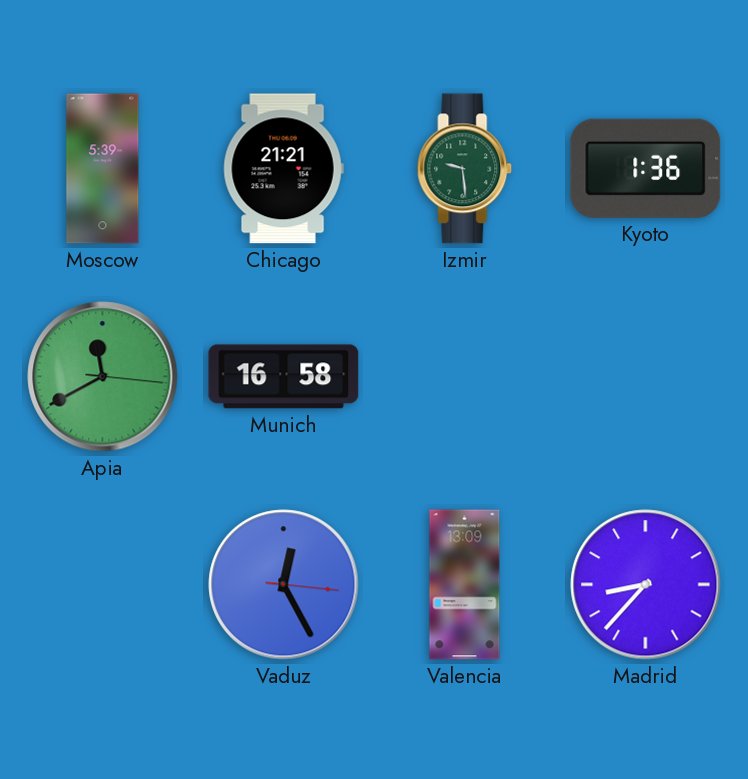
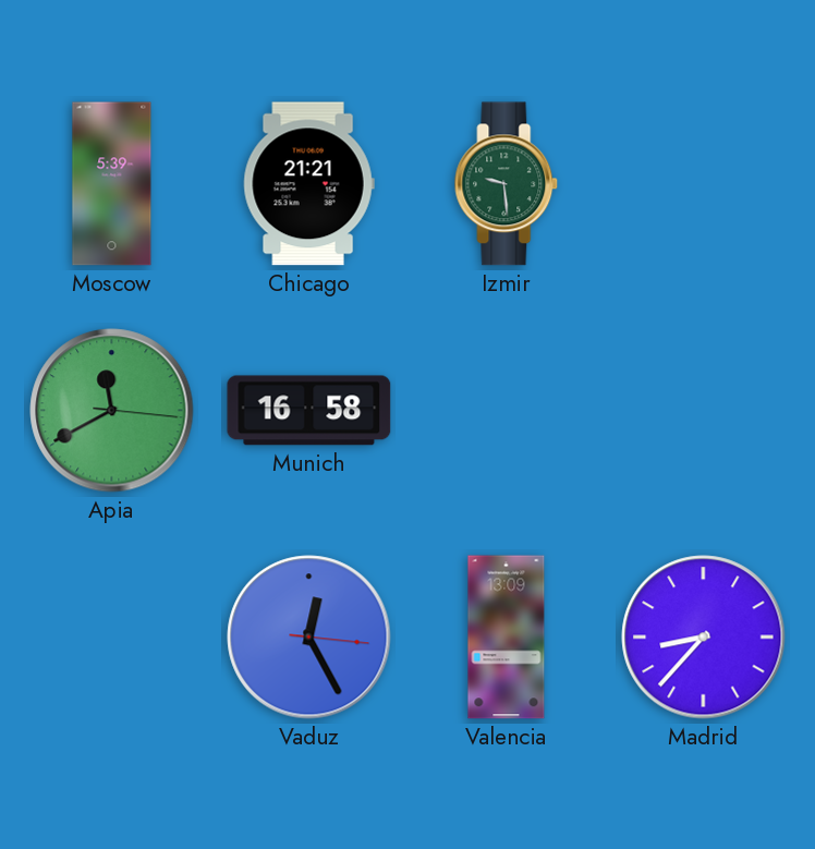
Kyoto: 1:36 -> none (646, 168)
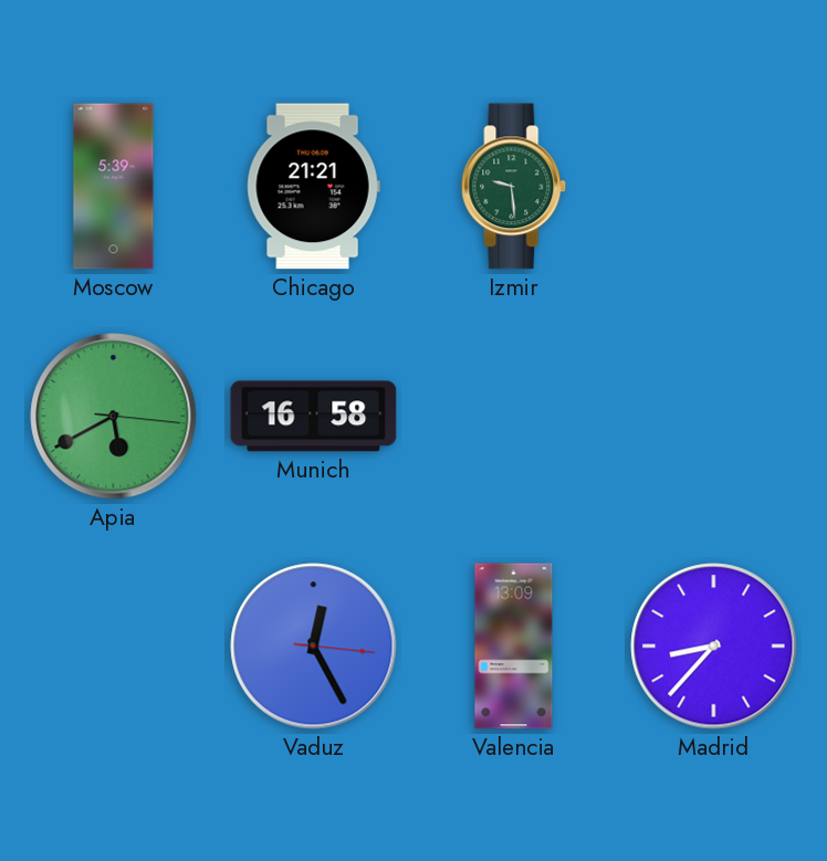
Apia: 11:40 -> 5:40 (114, 417)
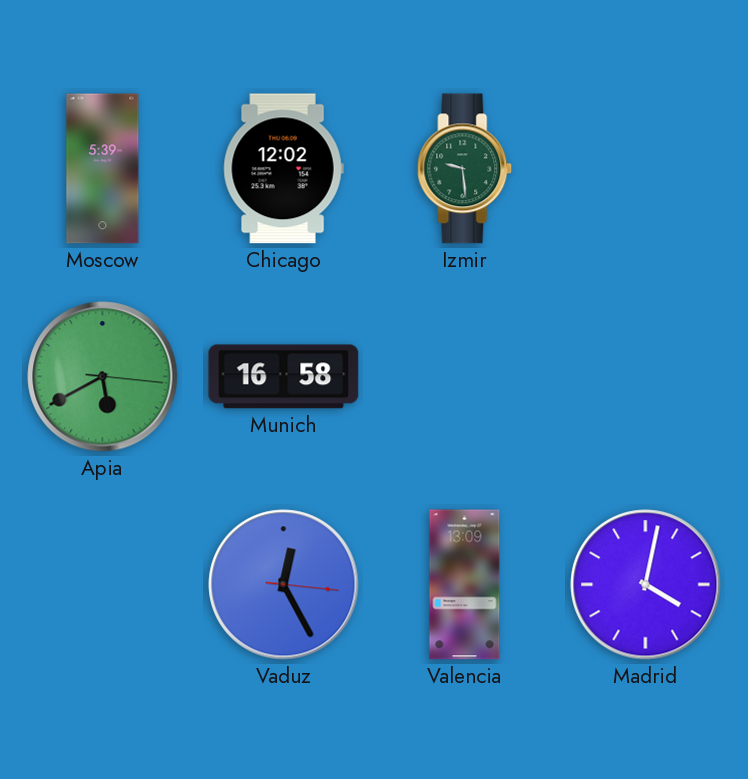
Chicago: 21:21 -> 12:02 (283, 169)
Madrid: 8:37 -> 4:02 (646, 585)
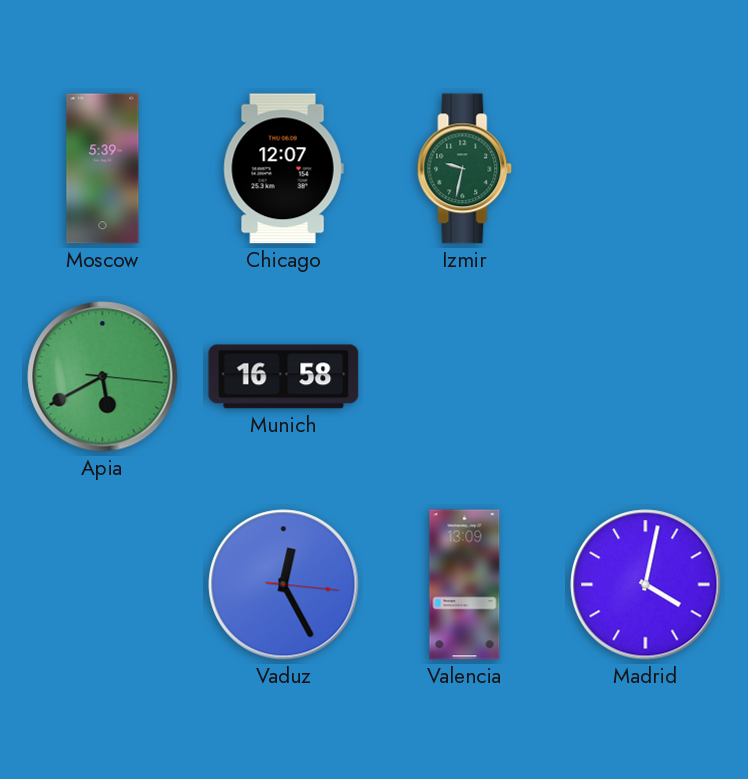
Chicago: 12:02 -> 12:07 (283, 169)
Izmir: 9:29 -> 9:32 (465, 169)
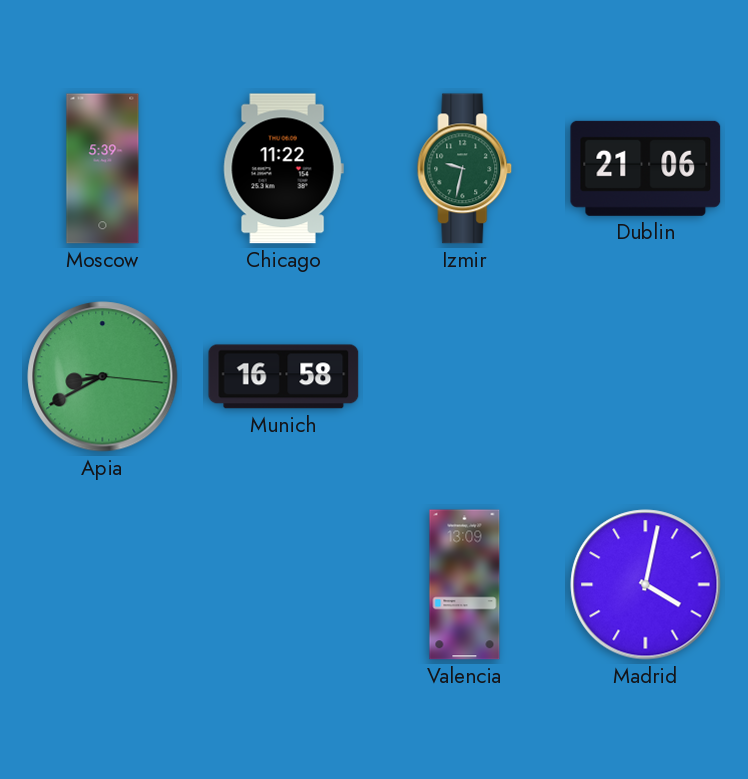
Chicago: 12:07 -> 11:22 (283, 169)
Dublin: none -> 21:06 (646, 168)
Apia: 5:40 -> 8:40 (103, 377)
Vaduz: 12:25 -> none (284, 585)
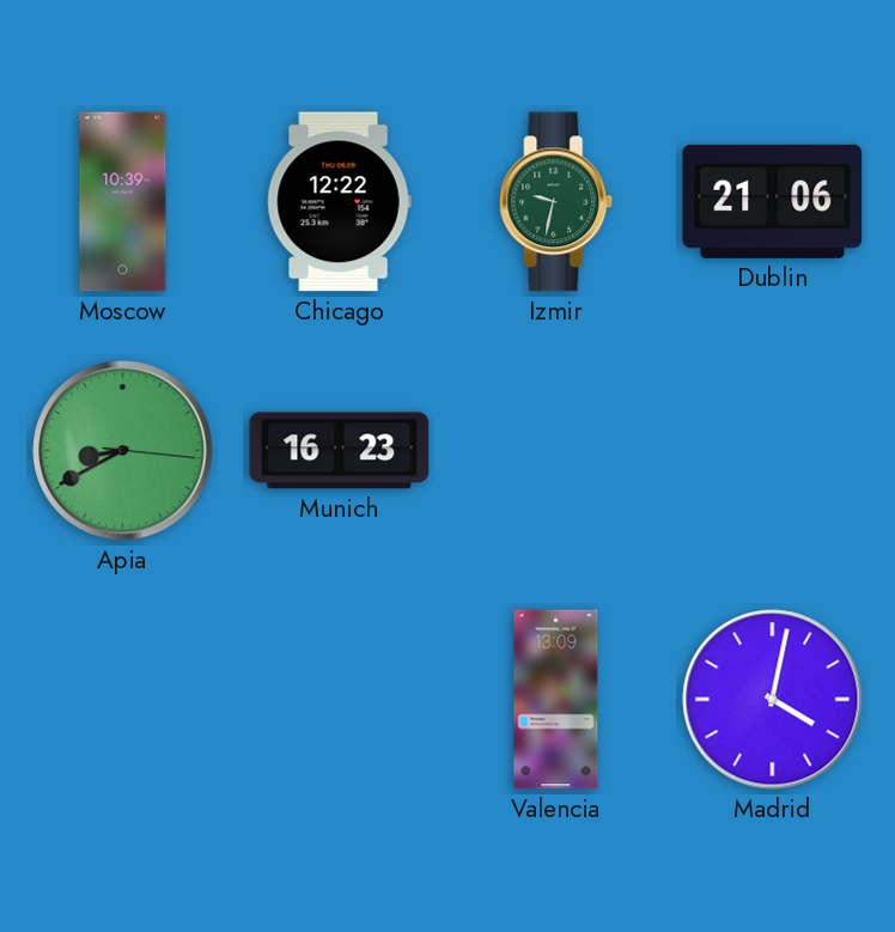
Moscow: 5:39 -> 10:39 (123, 202)
Chicago: 11:22 -> 12:22 (339, 202)
Munich: 16:58 -> 16:23 (340, 451)
